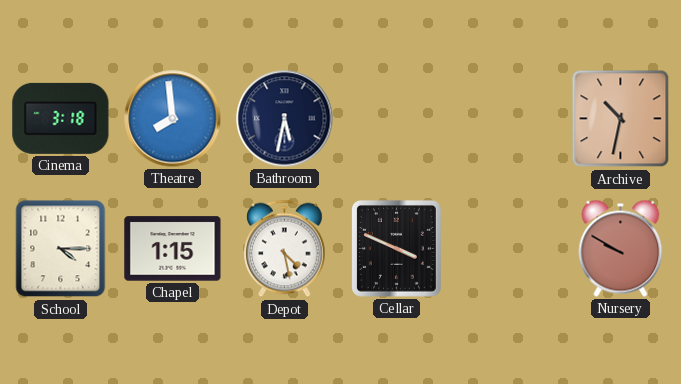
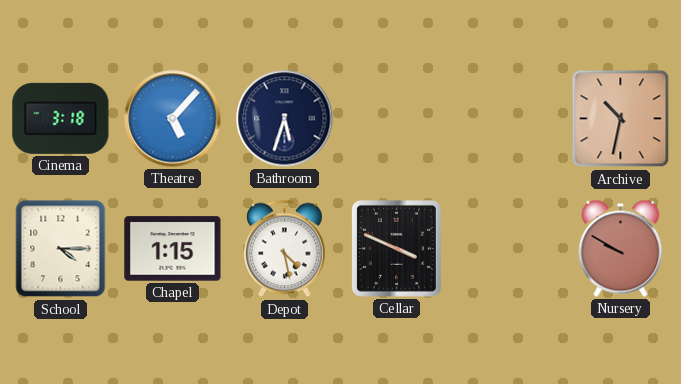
Theatre: 7:59 -> 5:07 (173, 119)
Bathroom: 5:32 -> 5:33 (285, 119)
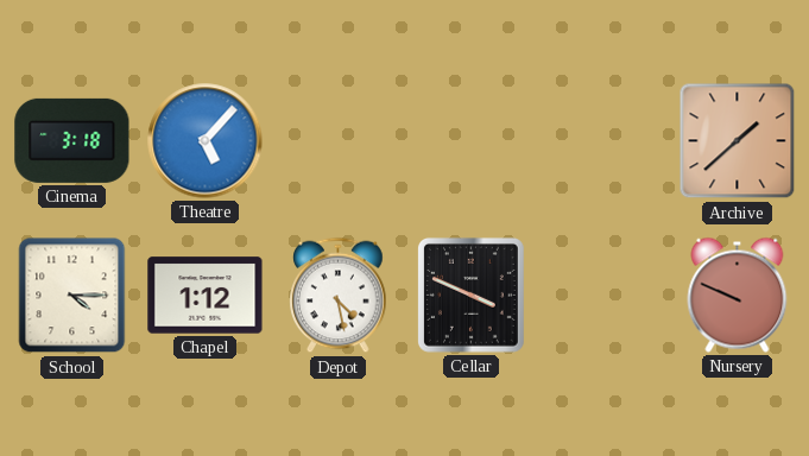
Bathroom: 5:33 -> none (285, 119)
Archive: 10:32 -> 1:38 (738, 141)
Chapel: 1:15 -> 1:12 (206, 296)
Nursery: 9:50 -> 9:49 (738, 294)
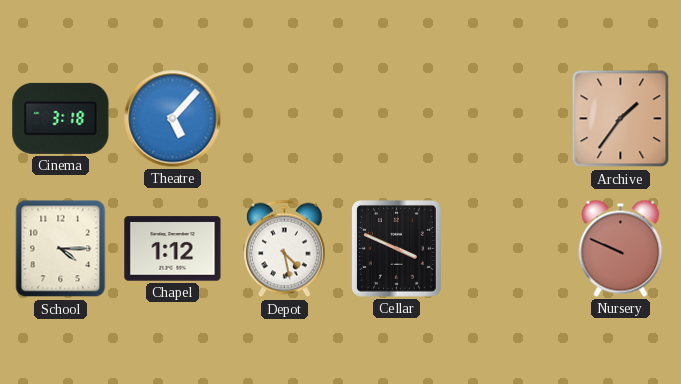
Archive: 1:38 -> 1:36 (621, 119)
